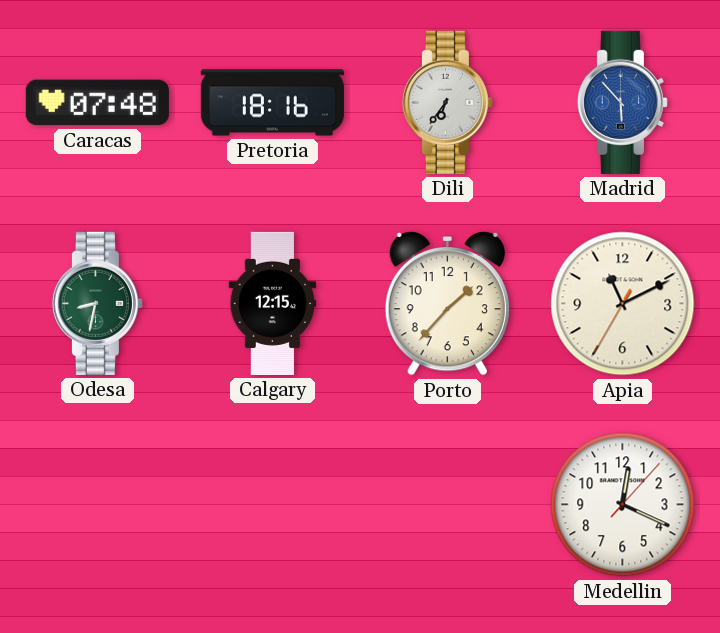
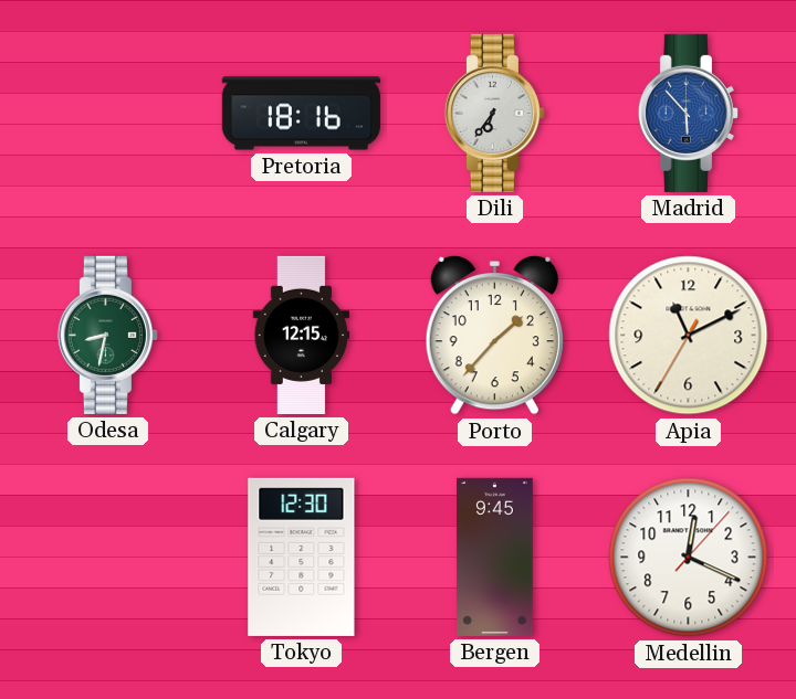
Caracas: 07:48 -> none (97, 103)
Tokyo: none -> 12:30 (302, 557)
Bergen: none -> 9:45 (495, 557)
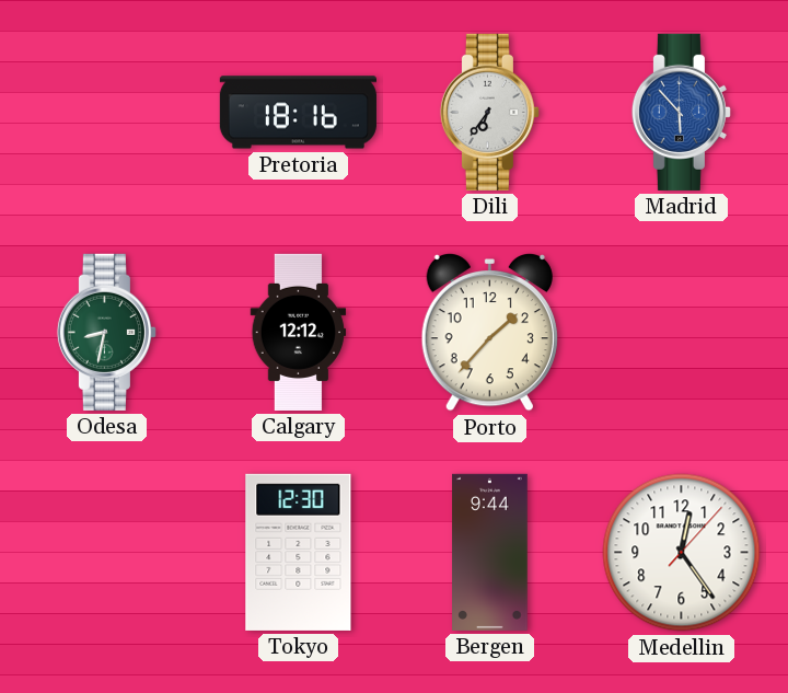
Calgary: 12:15 -> 12:12 (299, 332)
Apia: 11:10 -> none (689, 336)
Bergen: 9:45 -> 9:44 (490, 552)
Medellin: 12:19 -> 12:24 (682, 553)
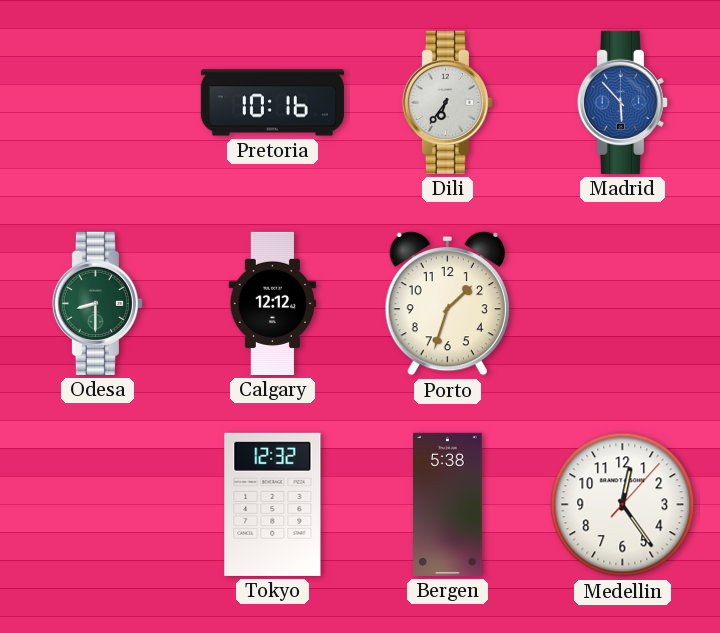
Pretoria: 18:16 -> 10:16 (272, 103)
Odesa: 8:32 -> 8:30 (97, 303)
Porto: 1:37 -> 1:33 (447, 304)
Tokyo: 12:30 -> 12:32 (273, 504)
Bergen: 9:44 -> 5:38 (448, 504)
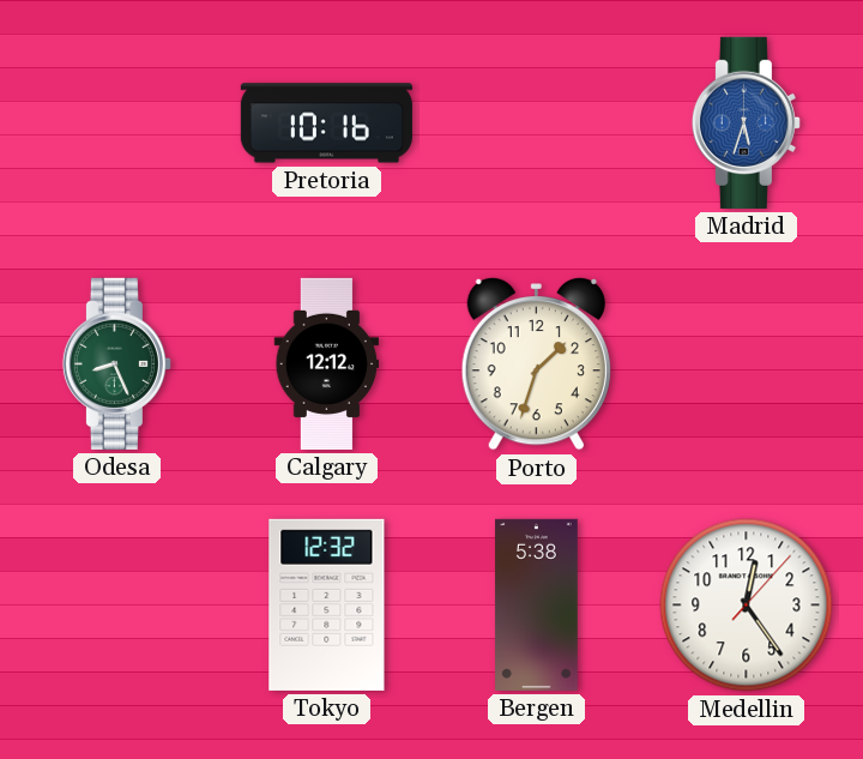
Dili: 6:36 -> none (447, 102)
Madrid: 5:53 -> 5:33 (746, 122)
Odesa: 8:30 -> 8:26 (116, 363)
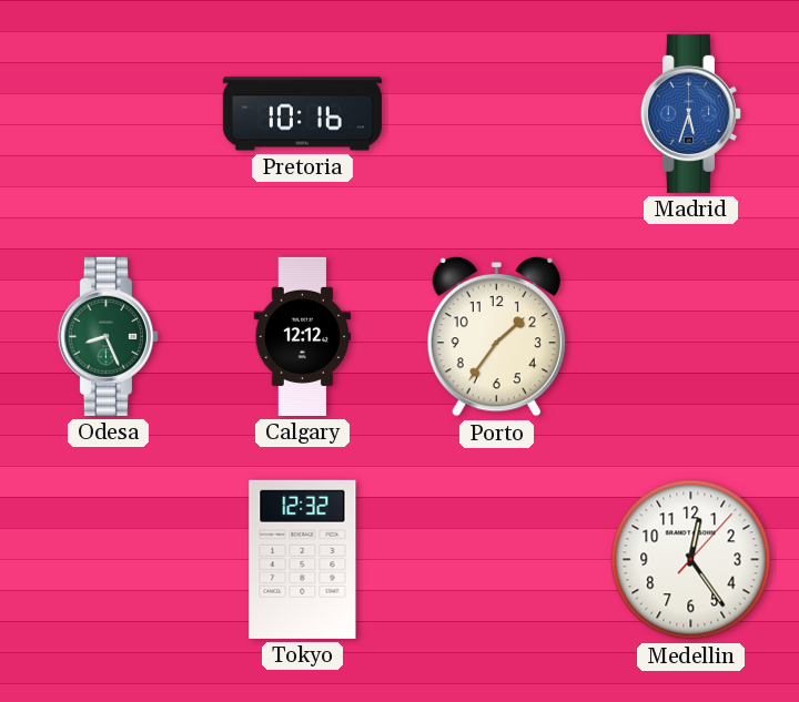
Porto: 1:33 -> 1:36 (496, 337)
Bergen: 5:38 -> none (537, 604)
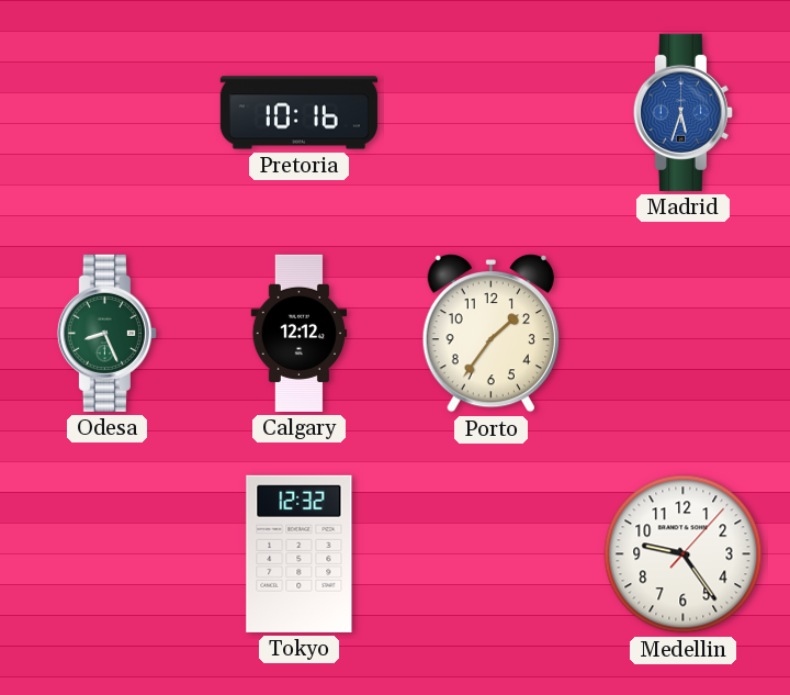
Medellin: 12:24 -> 9:24 (684, 554)
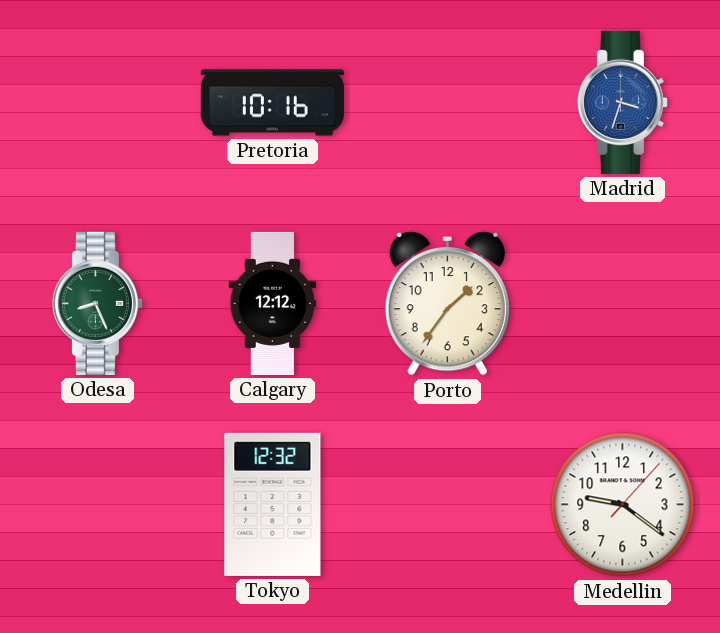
Madrid: 5:33 -> 3:33 (622, 102)
Medellin: 9:24 -> 9:21 (623, 505)
